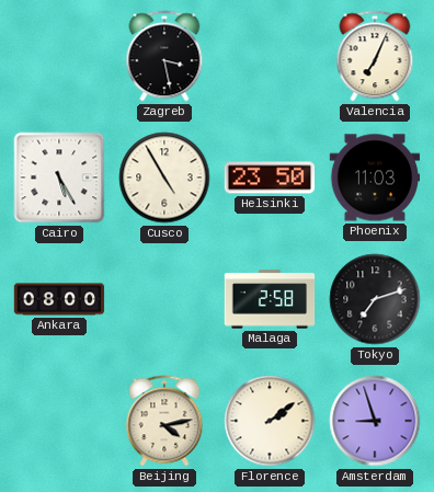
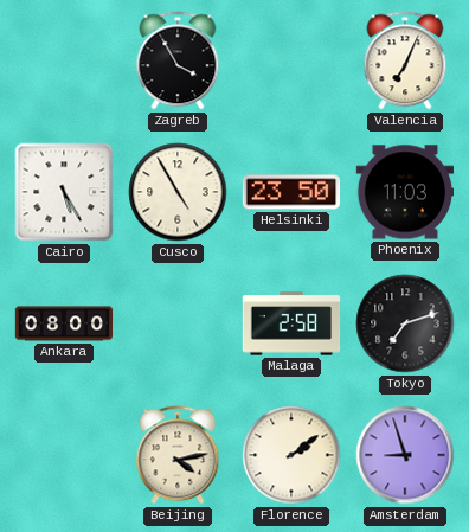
Zagreb: 3:28 -> 3:55 (178, 60)
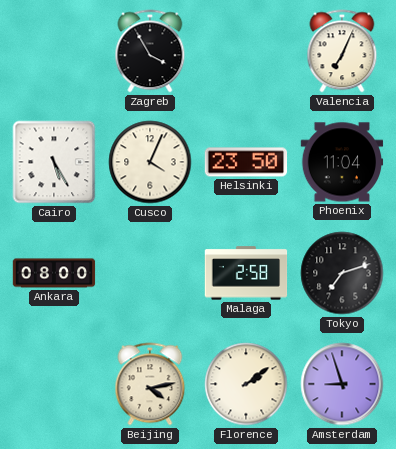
Cusco: 4:55 -> 4:04 (150, 162)
Phoenix: 11:03 -> 11:04 (342, 162)
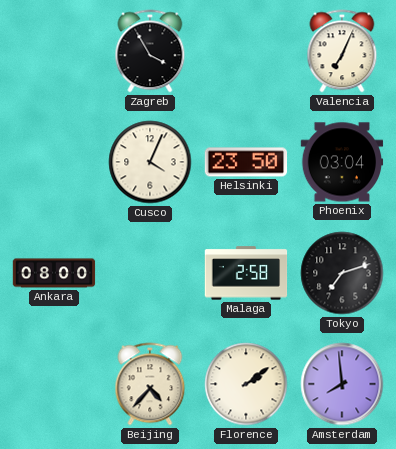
Cairo: 5:25 -> none (54, 162)
Phoenix: 11:04 -> 03:04 (342, 162)
Beijing: 4:13 -> 4:37 (150, 384)
Amsterdam: 8:57 -> 7:59 (342, 384)
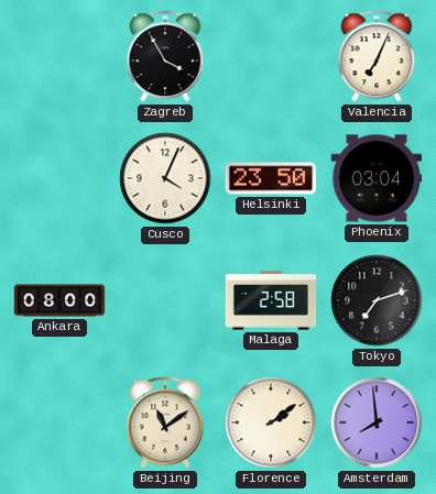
Beijing: 4:37 -> 11:09 (165, 422)
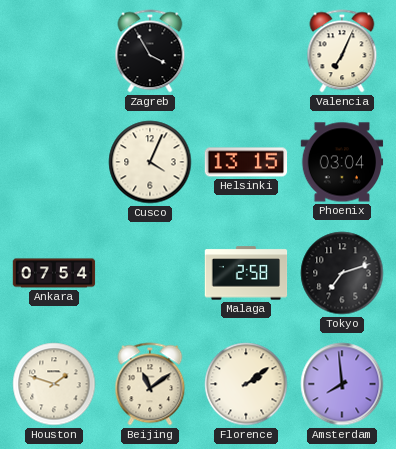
Helsinki: 23:50 -> 13:15 (246, 162)
Ankara: 08:00 -> 07:54 (54, 273)
Houston: none -> 1:48 (54, 384)
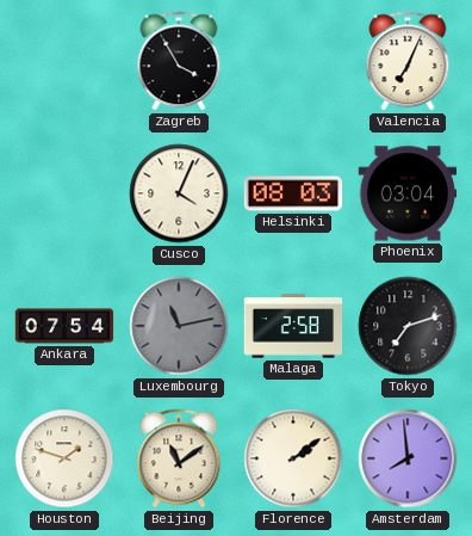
Helsinki: 13:15 -> 08:03 (293, 193)
Luxembourg: none -> 11:13 (179, 326)
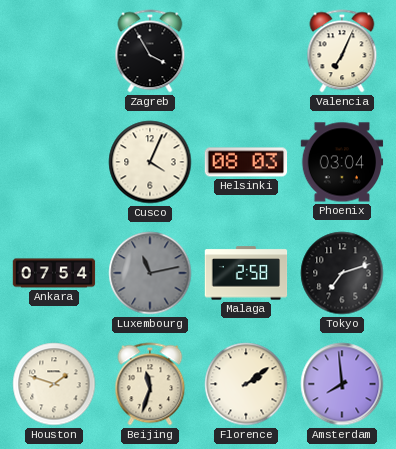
Beijing: 11:09 -> 11:33 (150, 384)
